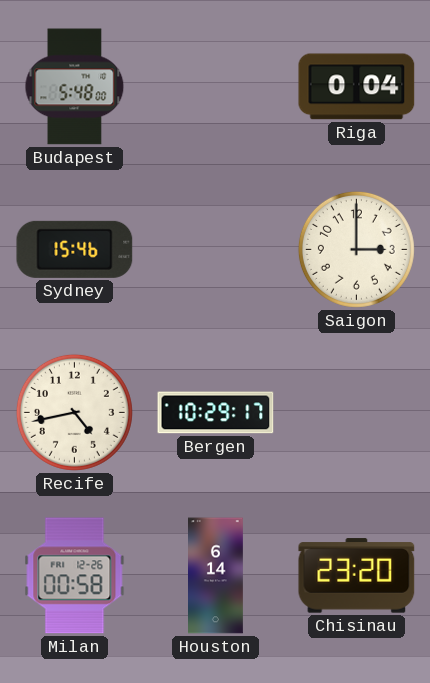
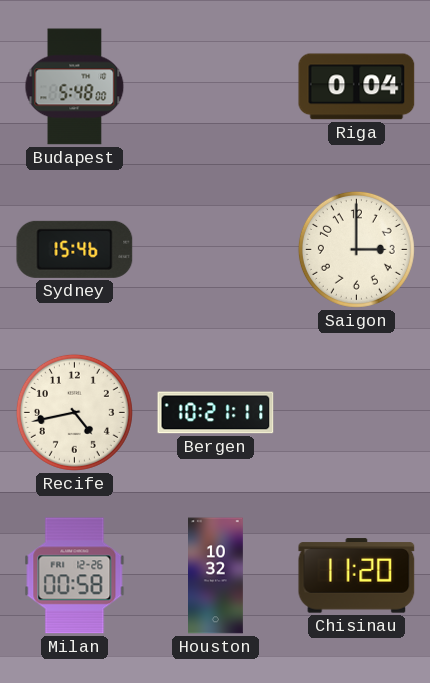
Bergen: 10:29 -> 10:21 (216, 413)
Houston: 6:14 -> 10:32 (216, 576)
Chisinau: 23:20 -> 11:20 (357, 576)
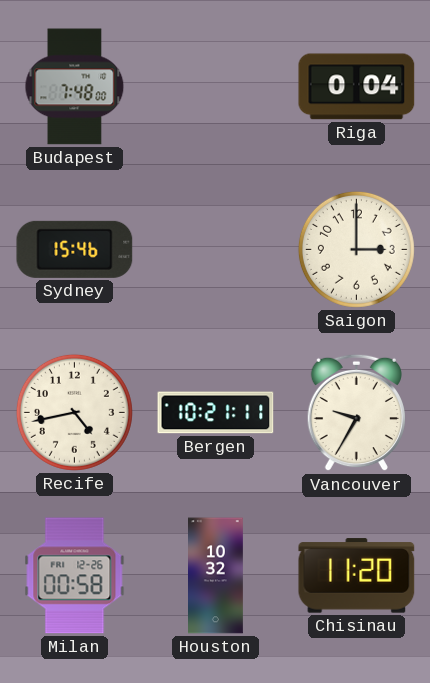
Budapest: 5:48 -> 7:48 (75, 87)
Vancouver: none -> 9:35 (356, 413)
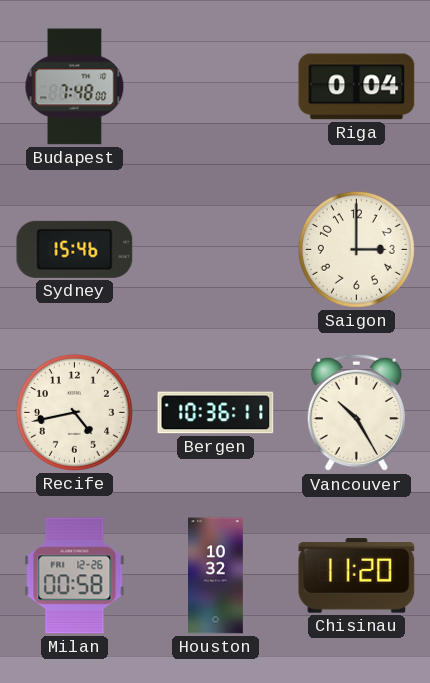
Bergen: 10:21 -> 10:36 (216, 413)
Vancouver: 9:35 -> 10:25 (356, 413)
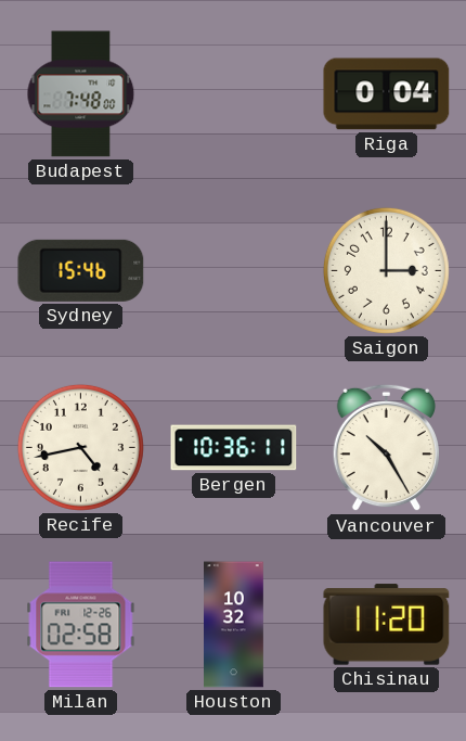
Milan: 00:58 -> 02:58 (81, 625)
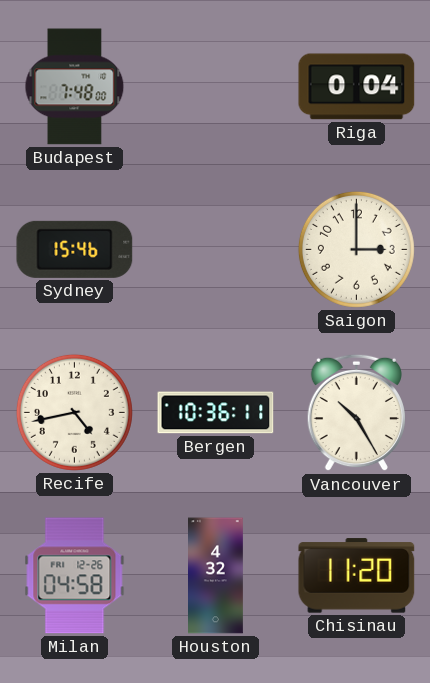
Milan: 02:58 -> 04:58 (75, 576)
Houston: 10:32 -> 4:32 (216, 576)
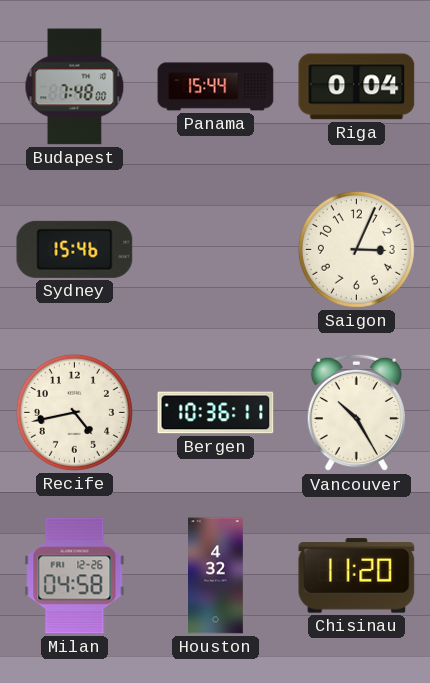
Panama: none -> 15:44 (216, 87)
Saigon: 3:00 -> 3:04 (356, 249)
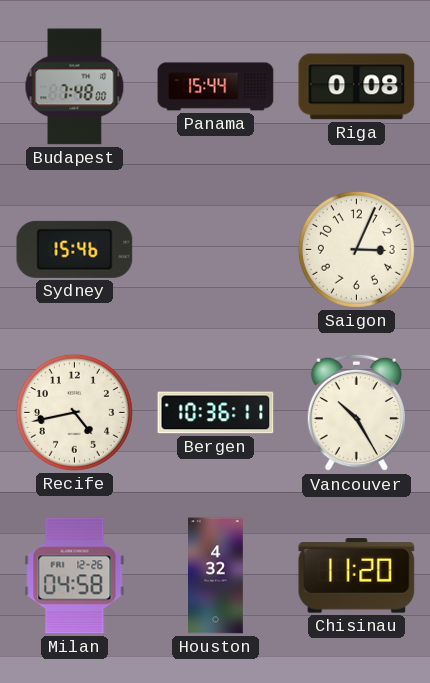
Riga: 0:04 -> 0:08 (357, 87)
